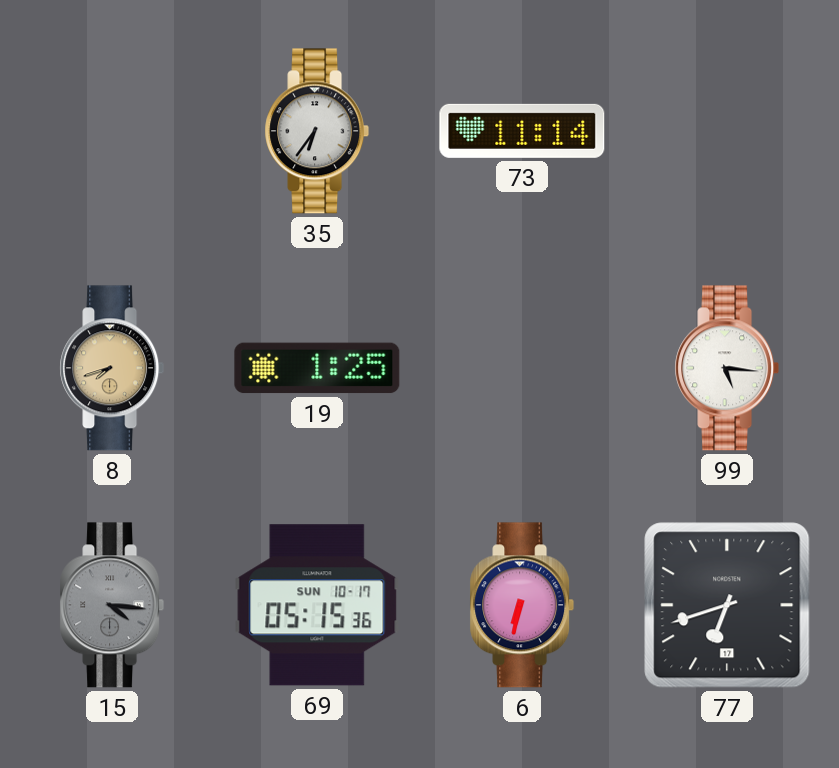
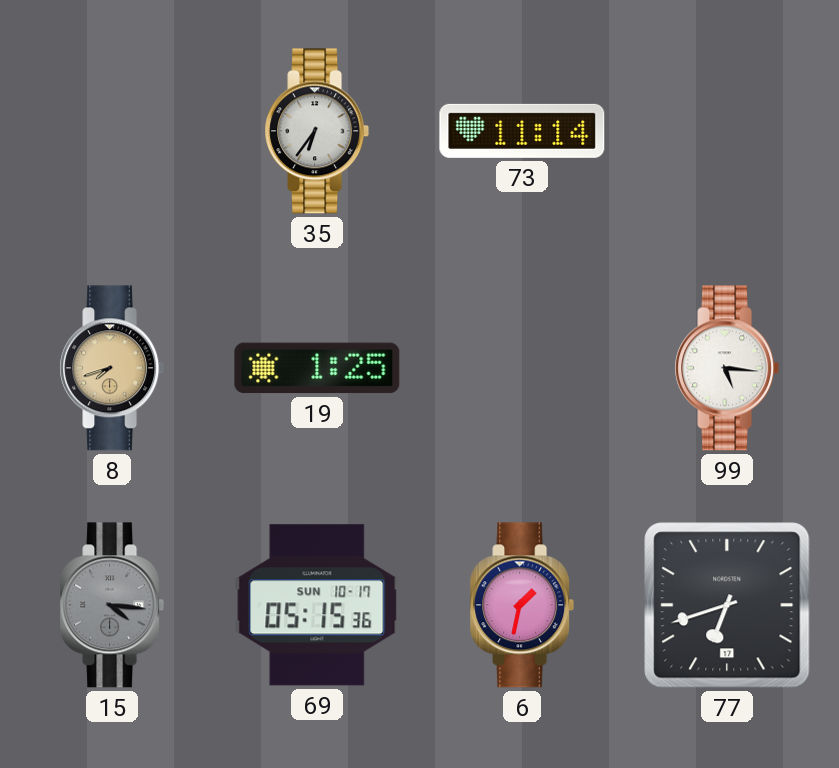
6: 6:32 -> 1:32 (522, 605)
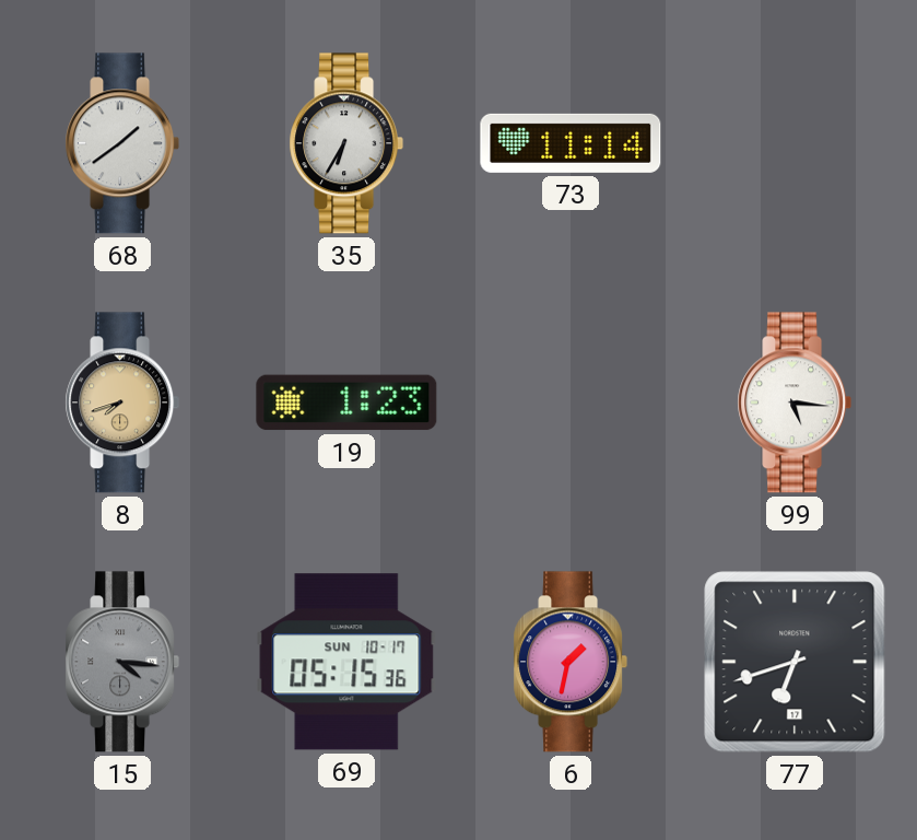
68: none -> 1:39 (122, 143)
35: 6:36 -> 6:35 (346, 143)
19: 1:25 -> 1:23 (346, 402)
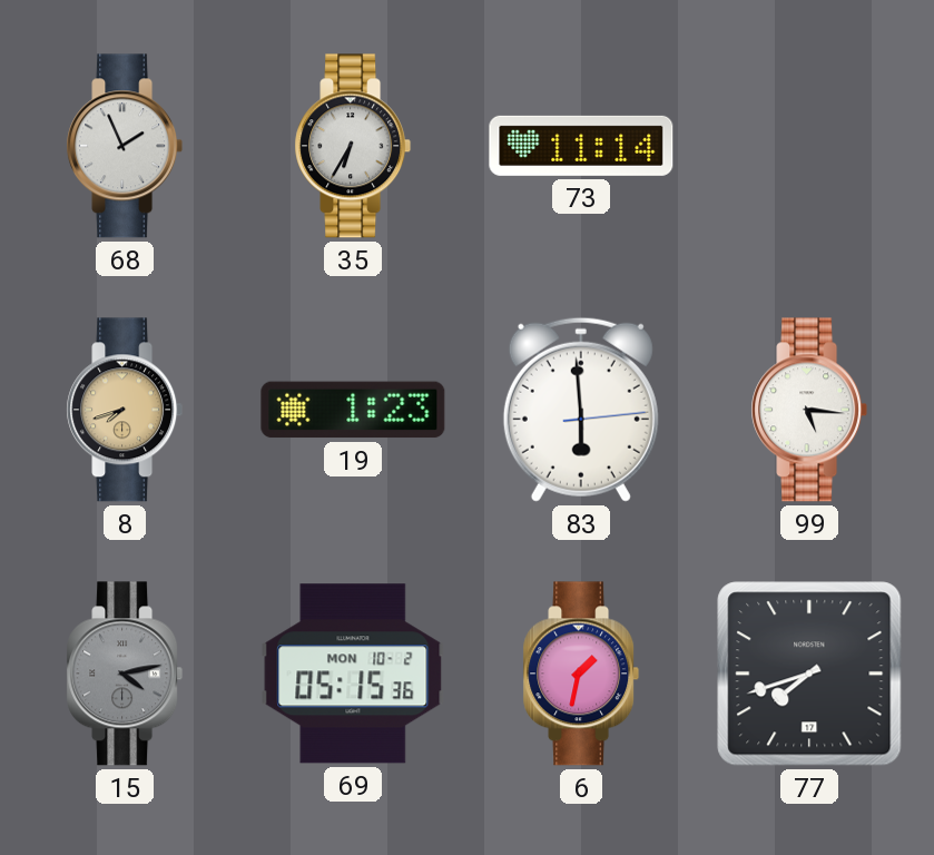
68: 1:39 -> 1:56 (125, 146)
83: none -> 5:59 (581, 410)
15: 4:16 -> 4:13 (125, 674)
69 date: SUN 10-17 -> MON 10-2 (353, 674)
77: 6:42 -> 7:42 (809, 674)
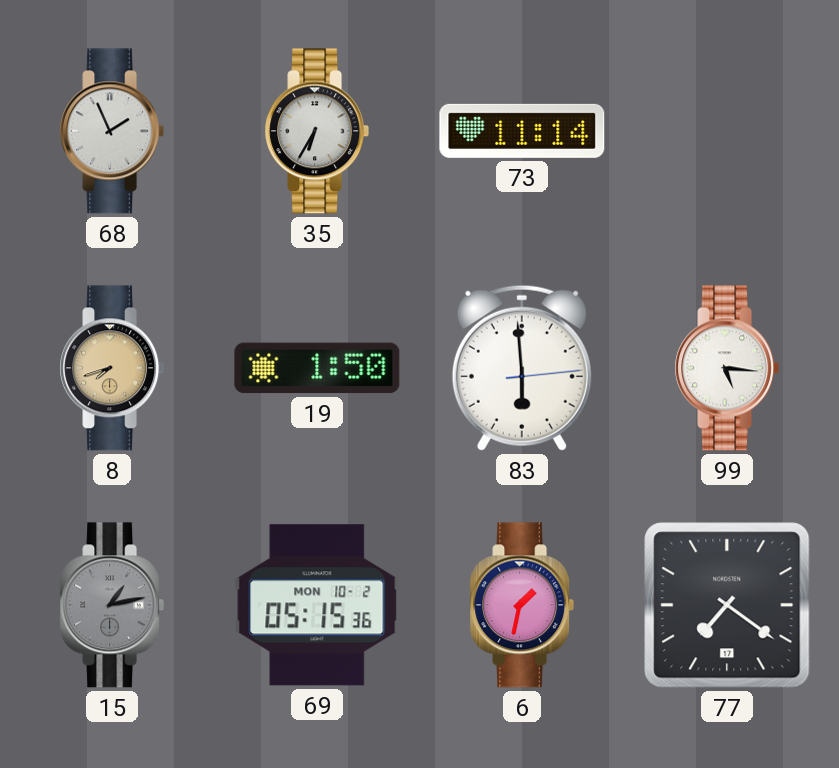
19: 1:23 -> 1:50 (317, 368)
15: 4:13 -> 1:13 (112, 605)
77: 7:42 -> 7:21 (727, 605)
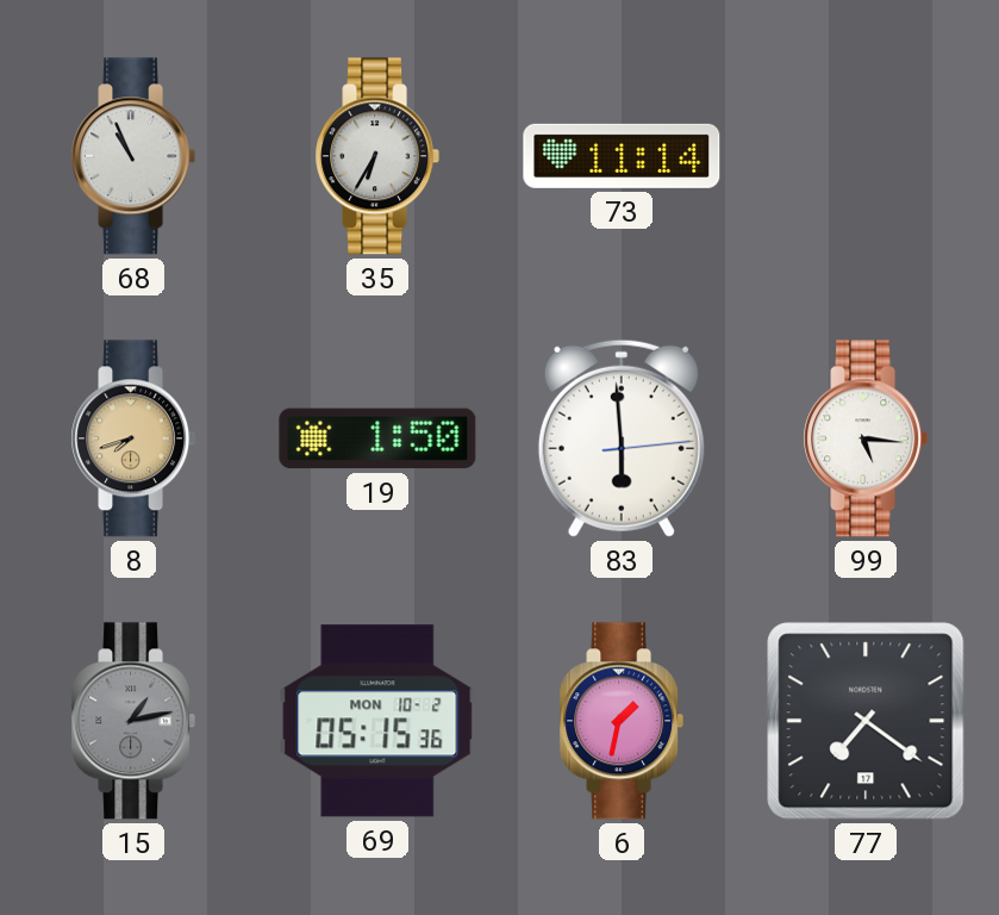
68: 1:56 -> 10:56 (133, 156)
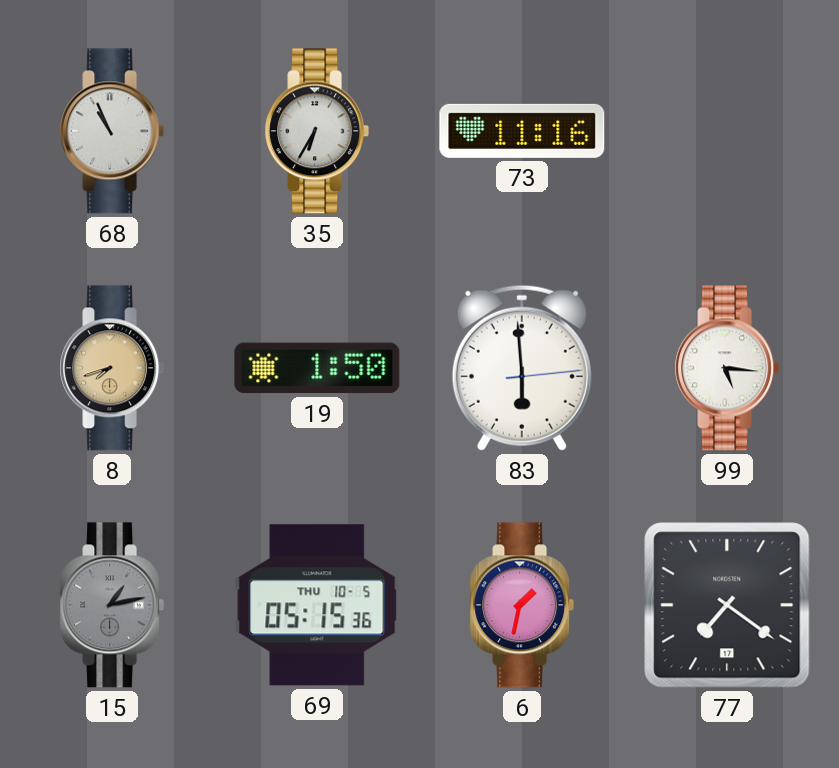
73: 11:14 -> 11:16 (522, 131)
69 date: MON 10-2 -> THU 10-5 (317, 605)
